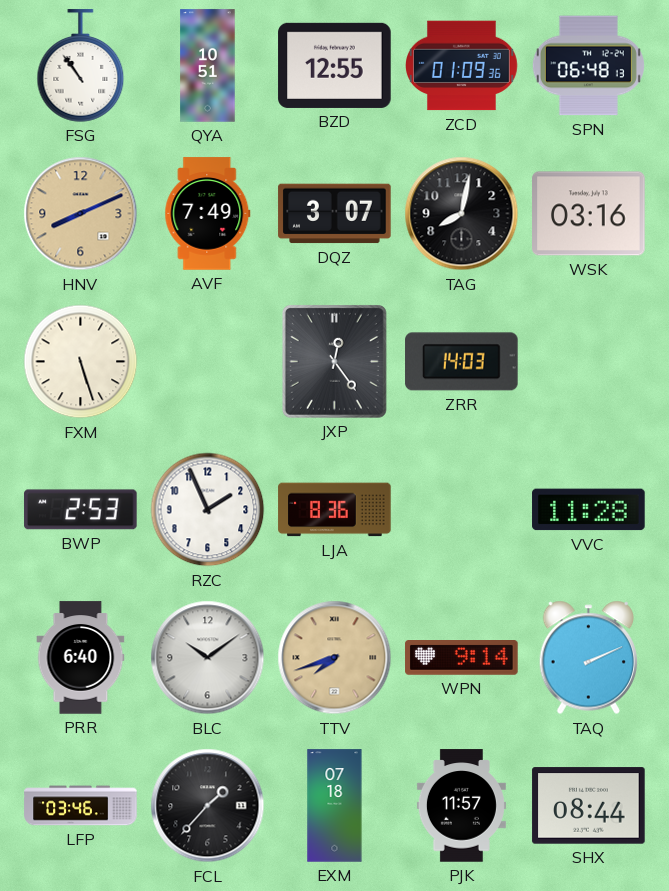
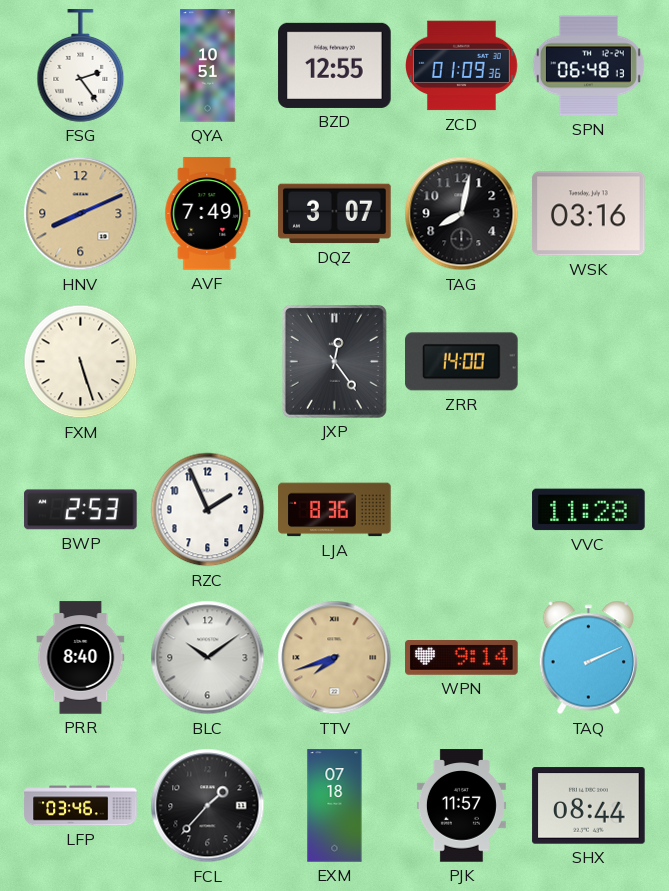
FSG: 10:54 -> 2:24 (81, 66)
ZRR: 14:03 -> 14:00 (462, 362)
PRR: 6:40 -> 8:40 (81, 658)
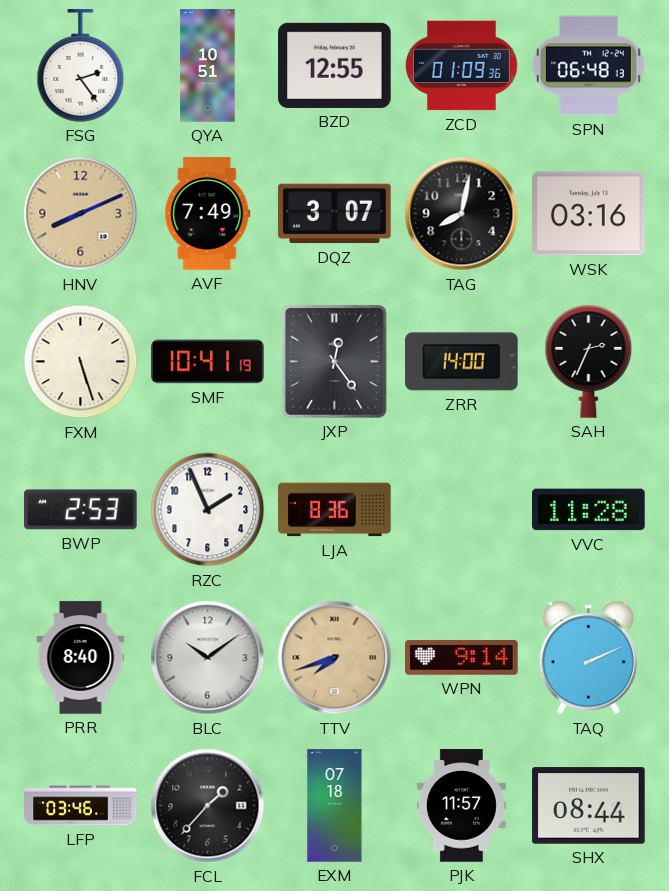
SMF: none -> 10:41 (208, 362)
SAH: none -> 2:34 (589, 362)
